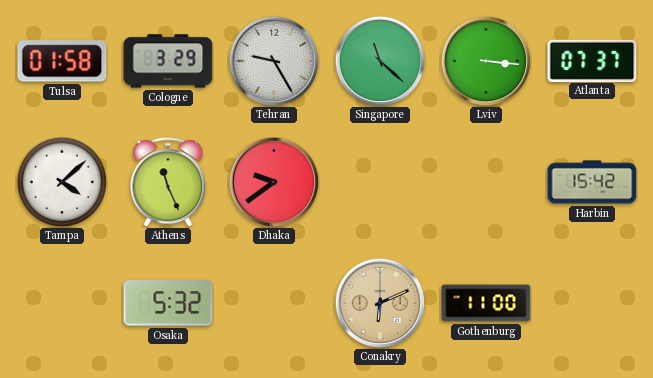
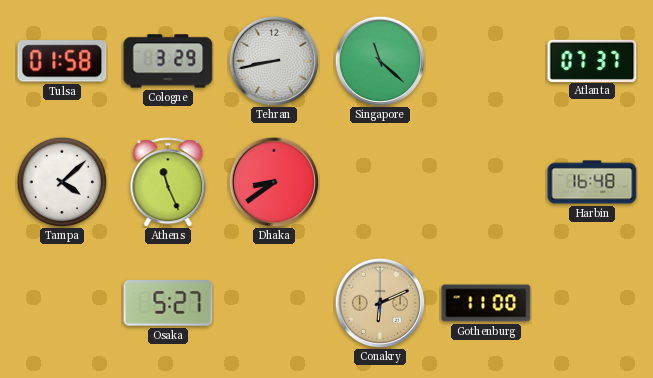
Tehran: 9:25 -> 8:43 (274, 61)
Lviv: 3:16 -> none (486, 61)
Dhaka: 9:39 -> 8:39 (274, 182)
Harbin: 15:42 -> 16:48 (592, 182)
Osaka: 5:32 -> 5:27 (168, 303)
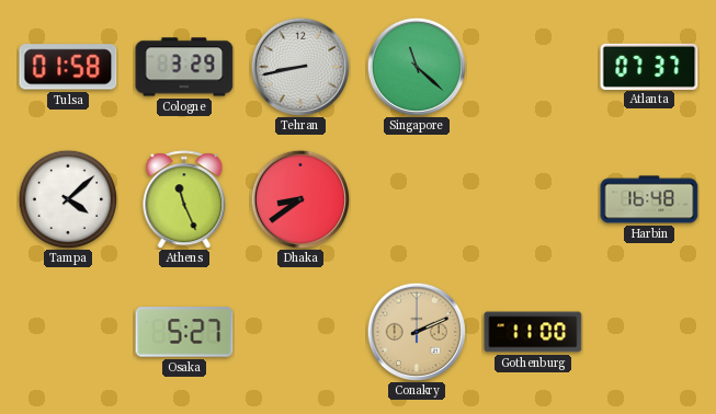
Conakry: 6:11 -> 2:11 (417, 332)
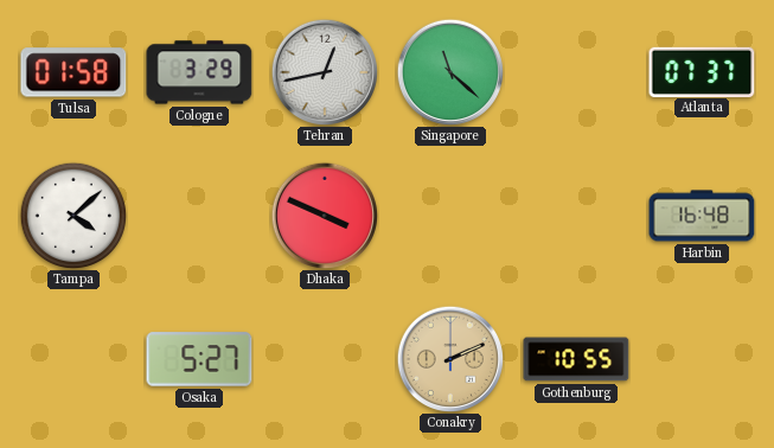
Tehran: 8:43 -> 12:43 (325, 72)
Athens: 11:26 -> none (184, 199)
Dhaka: 8:39 -> 3:49 (325, 216)
Gothenburg: 11:00 -> 10:55 (576, 359)
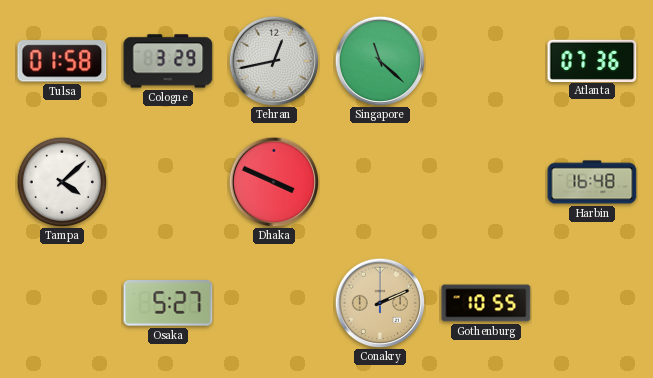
Atlanta: 07:37 -> 07:36 (592, 60)
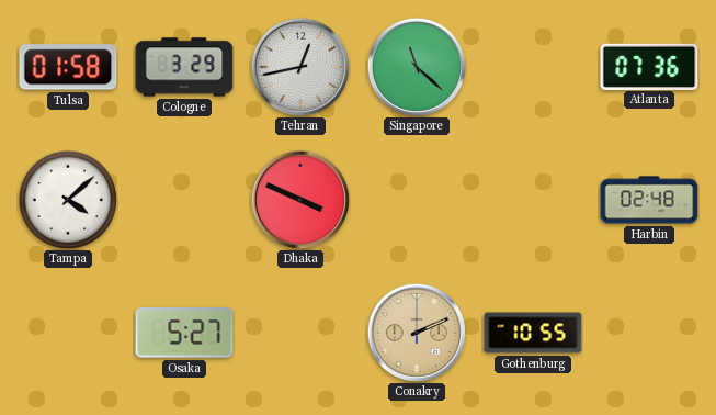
Harbin: 16:48 -> 02:48 (649, 200)
